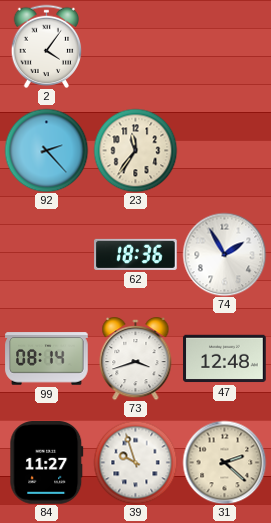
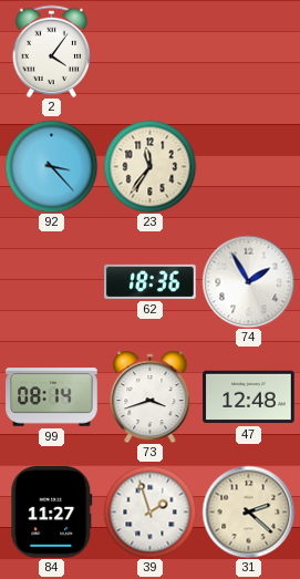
92: 2:23 -> 3:23 (51, 166)
39: 9:57 -> 1:57 (149, 511)
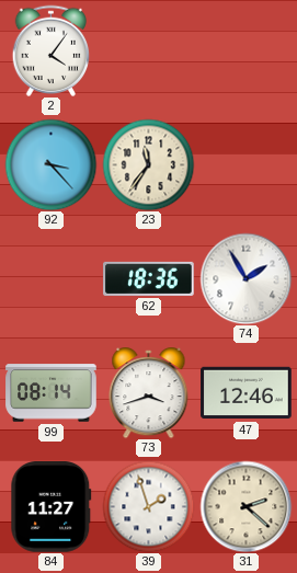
47: 12:48 -> 12:46 (247, 393)
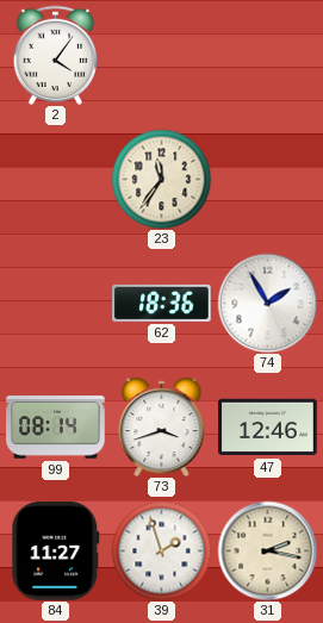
92: 3:23 -> none (50, 164)
31: 2:22 -> 2:17 (267, 550)
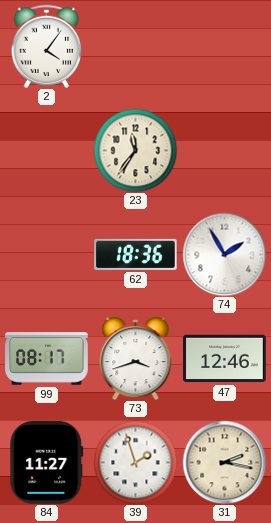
99: 08:14 -> 08:17 (47, 359)
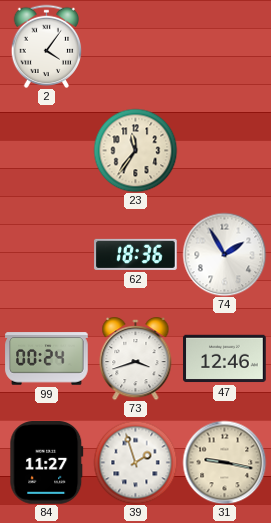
99: 08:17 -> 00:24 (47, 359)
31: 2:17 -> 9:17 (224, 462)
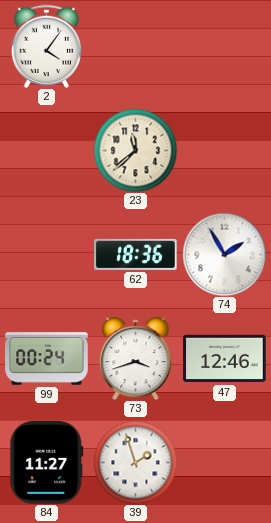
23: 11:36 -> 11:38 (135, 150)
31: 9:17 -> none (224, 462)
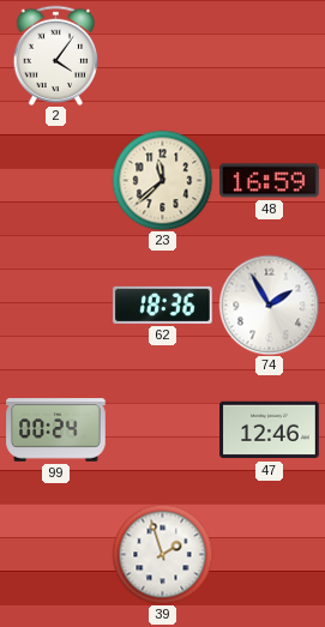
48: none -> 16:59 (270, 181)
73: 3:42 -> none (136, 359)
84: 11:27 -> none (47, 463)
